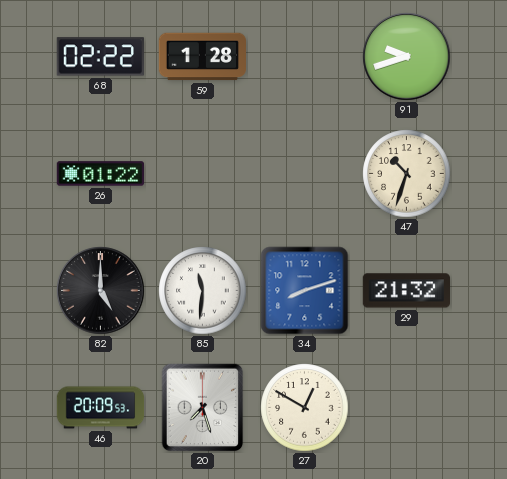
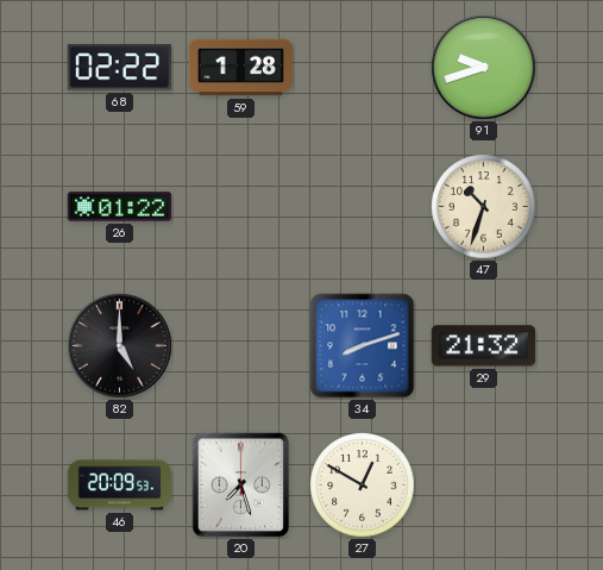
85: 11:31 -> none (203, 291)
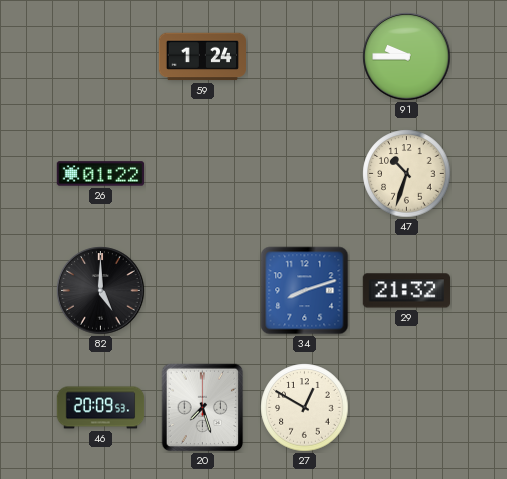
68: 02:22 -> none (119, 68)
59: 1:28 -> 1:24 (203, 57)
91: 9:42 -> 9:45 (407, 57)
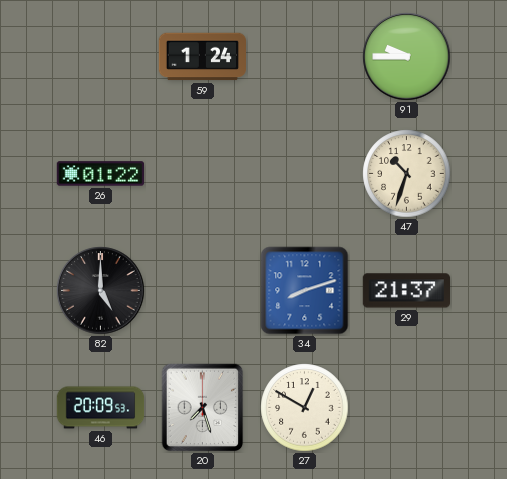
29: 21:32 -> 21:37 (406, 291)
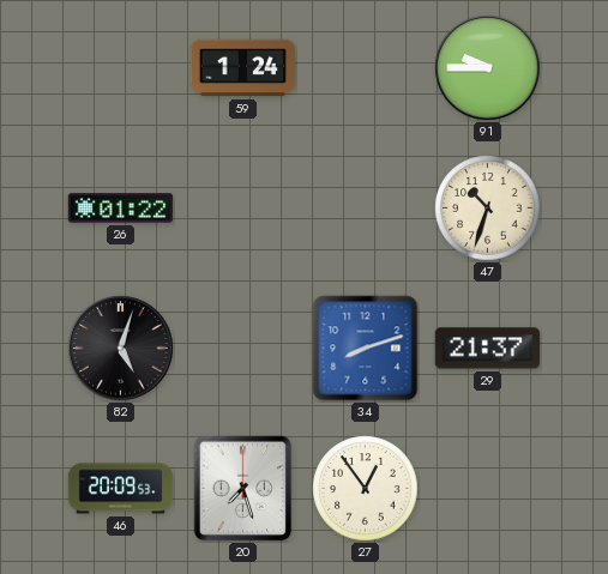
82: 5:00 -> 5:03 (121, 349)
27: 12:50 -> 12:54 (366, 489)
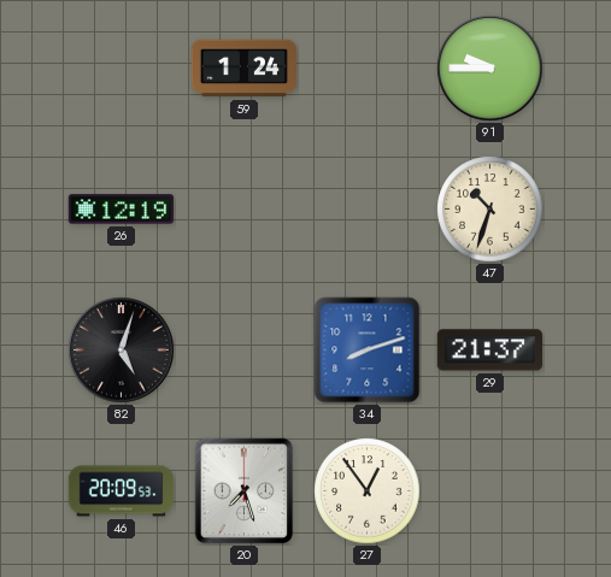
26: 01:22 -> 12:19 (122, 210)
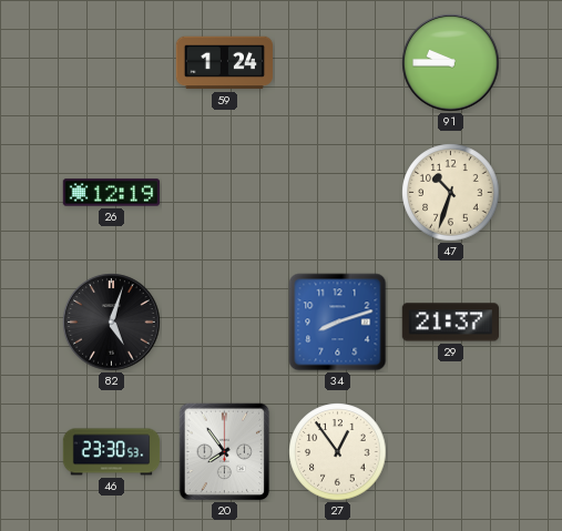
46: 20:09 -> 23:30 (112, 452)
20: 7:27 -> 7:54 (225, 452)
